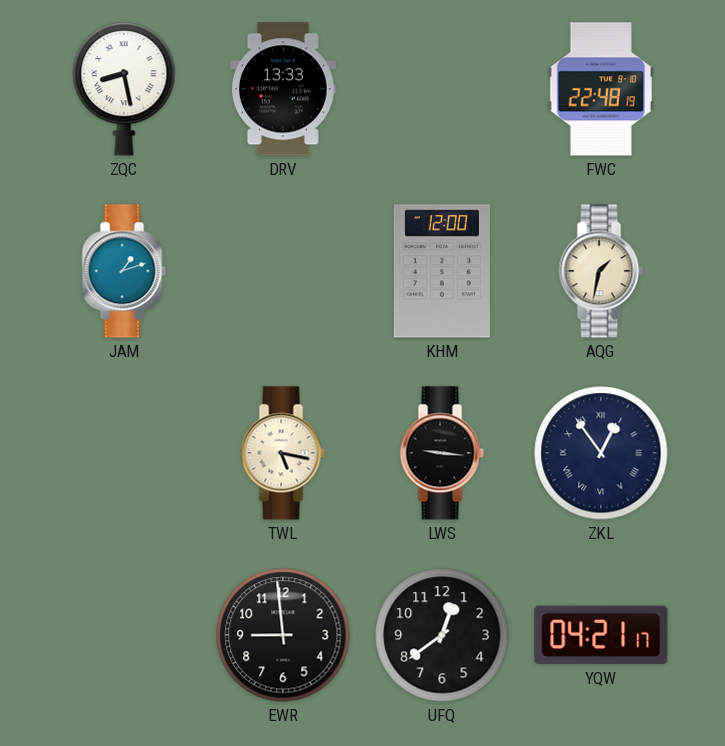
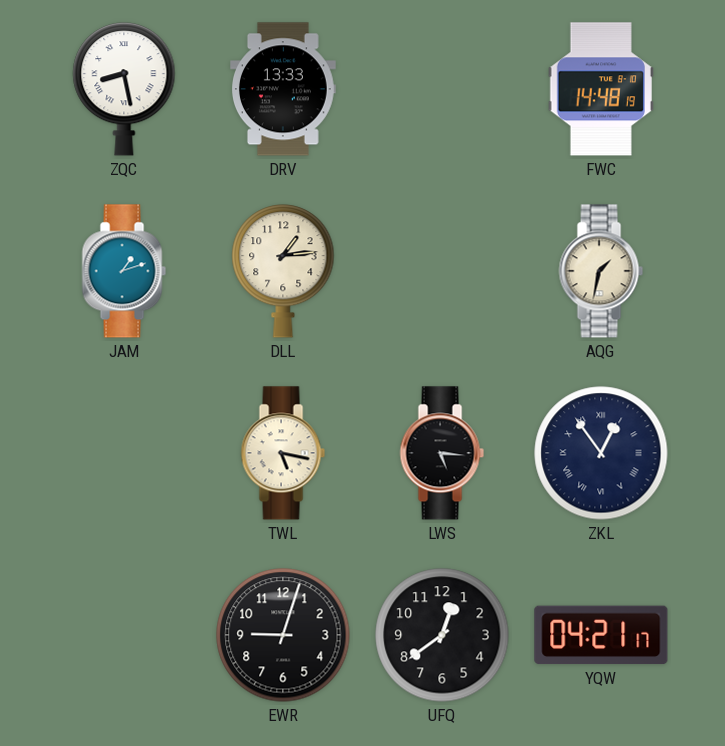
FWC: 22:48 -> 14:48 (601, 89)
DLL: none -> 1:14 (283, 271)
KHM: 12:00 -> none (442, 271)
LWS: 9:16 -> 5:16 (442, 453)
EWR: 8:59 -> 9:03 (283, 635)
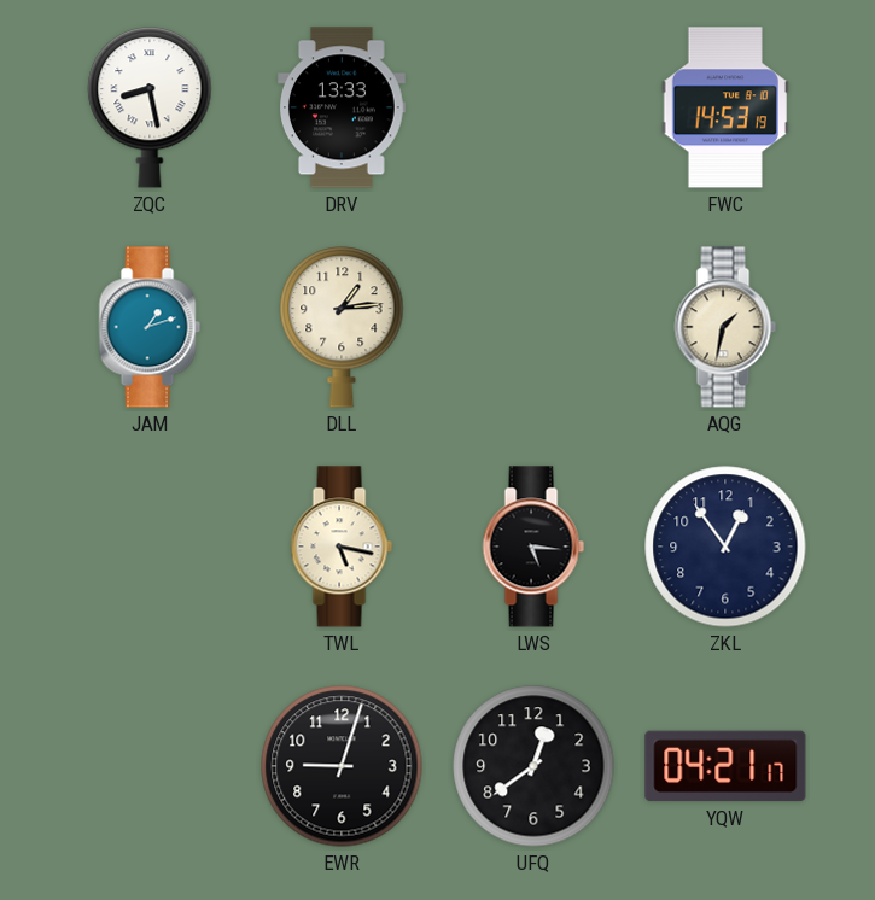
FWC: 14:48 -> 14:53 (725, 107)
ZKL numerals: Roman -> Arabic (725, 547)
